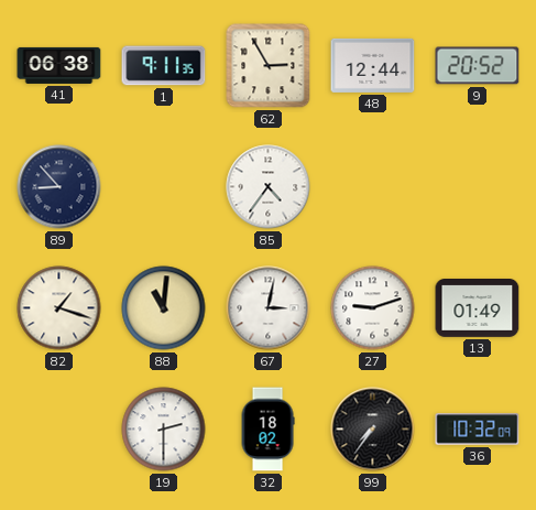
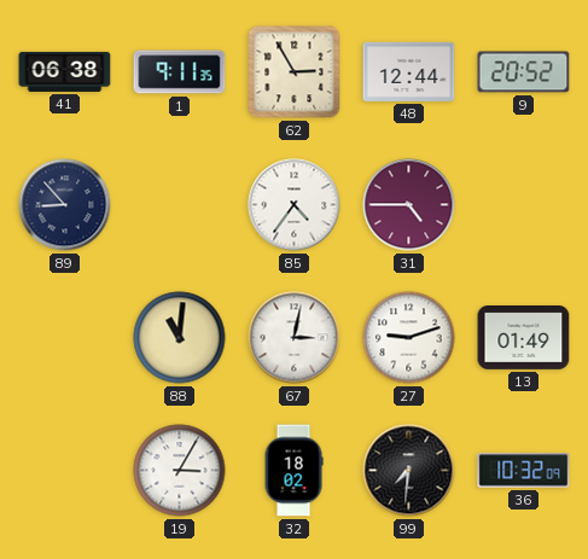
31: none -> 4:45 (409, 205)
82: 1:18 -> none (59, 308)
19: 2:30 -> 3:05 (180, 471)
99: 7:36 -> 7:31 (409, 471)
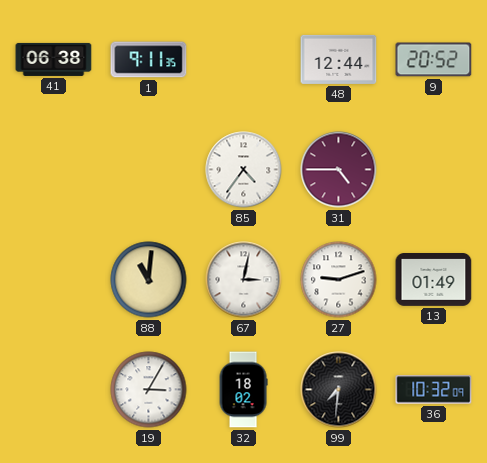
62: 2:55 -> none (295, 72)
89: 8:53 -> none (65, 205)
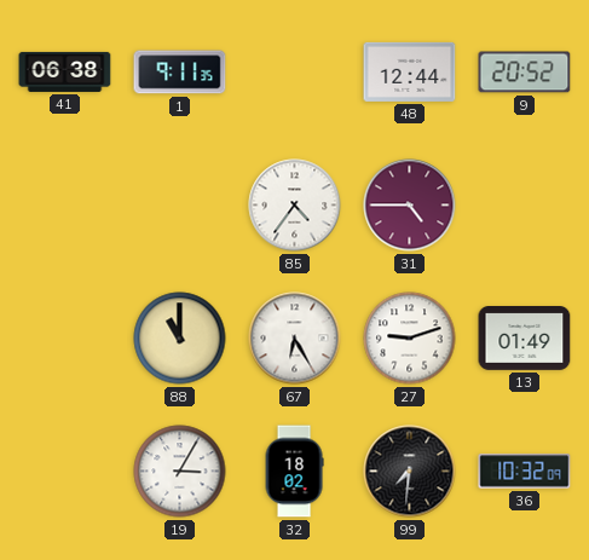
88: 11:01 -> 11:00 (180, 339)
67: 3:02 -> 6:25 (295, 339)
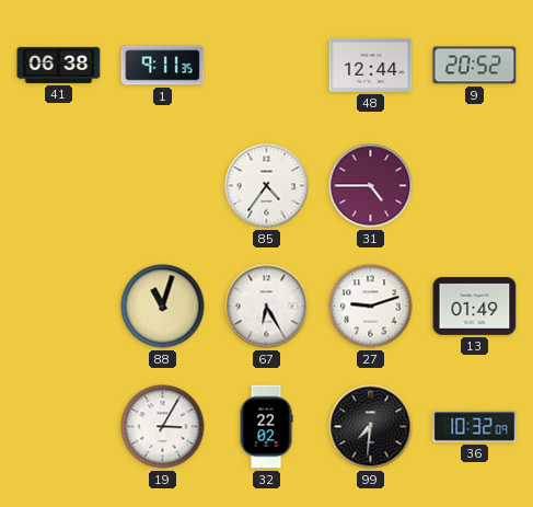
88: 11:00 -> 11:03 (163, 307)
32: 18:02 -> 22:02 (266, 427)
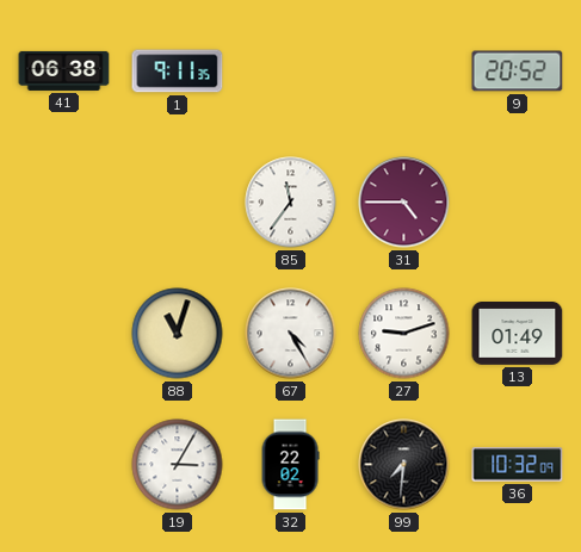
48: 12:44 -> none (371, 65)
85: 4:36 -> 11:36 (291, 203)
67: 6:25 -> 4:25 (291, 334)
